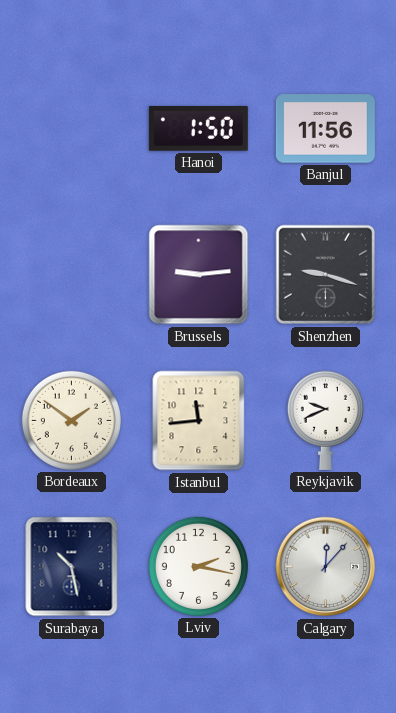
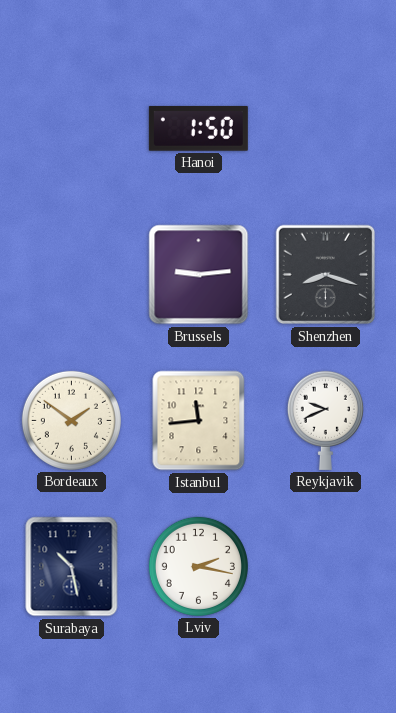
Banjul: 11:56 -> none (325, 129)
Shenzhen: 9:18 -> 8:18 (326, 275)
Calgary: 12:07 -> none (326, 567)
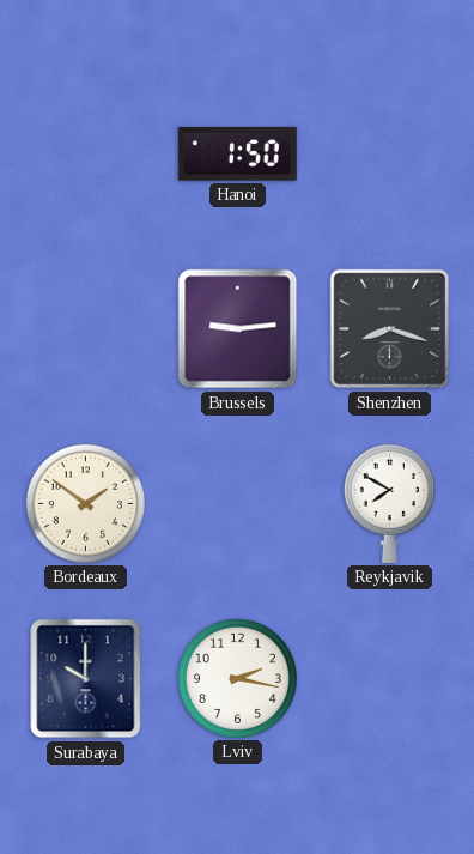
Istanbul: 11:44 -> none (199, 421)
Reykjavik: 9:41 -> 7:50 (389, 503)
Surabaya: 10:28 -> 10:00 (86, 679)
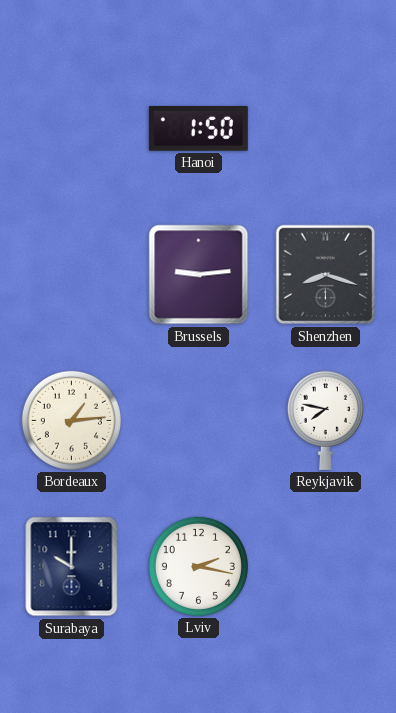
Bordeaux: 1:51 -> 1:14 (71, 420)
Reykjavik: 7:50 -> 7:47 (325, 420)
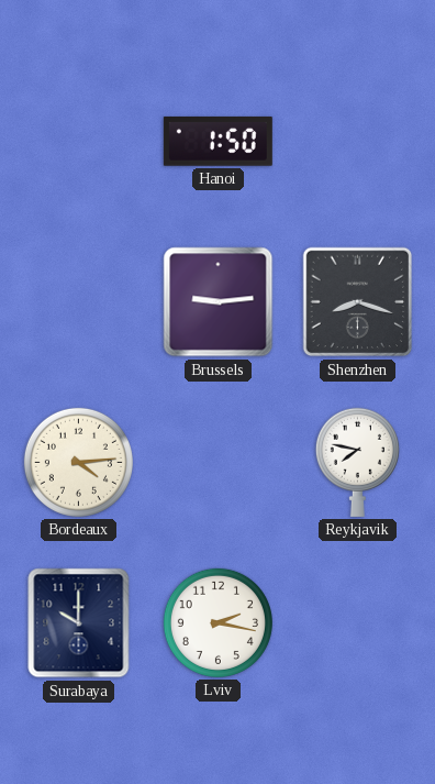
Bordeaux: 1:14 -> 4:14 (78, 462)
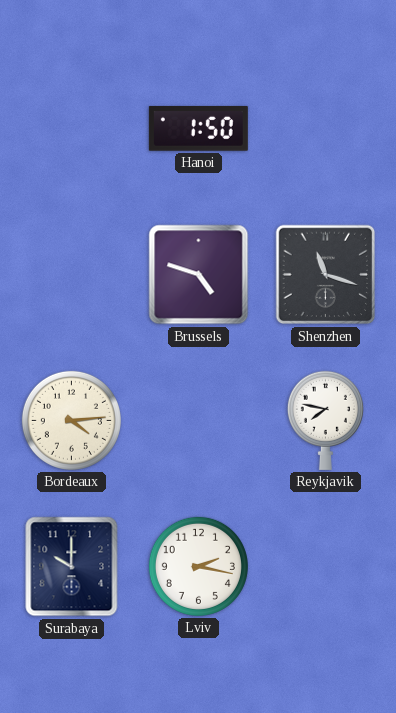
Brussels: 9:14 -> 4:48 (199, 275)
Shenzhen: 8:18 -> 11:18 (326, 275)
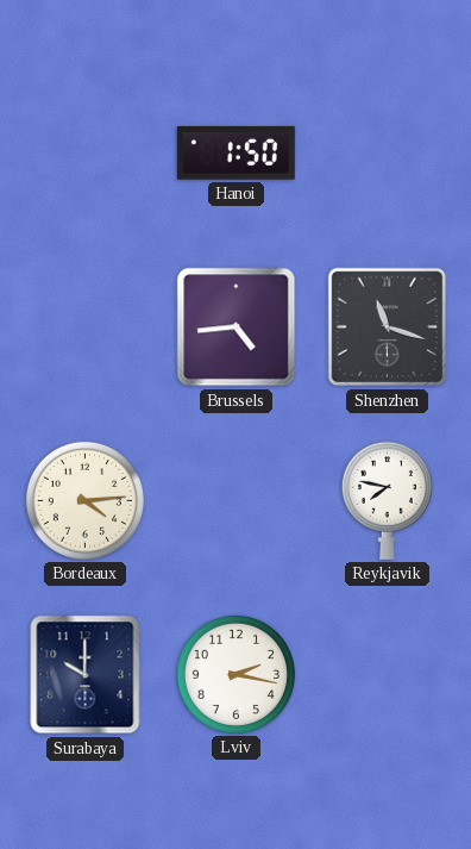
Brussels: 4:48 -> 4:44 (237, 327)
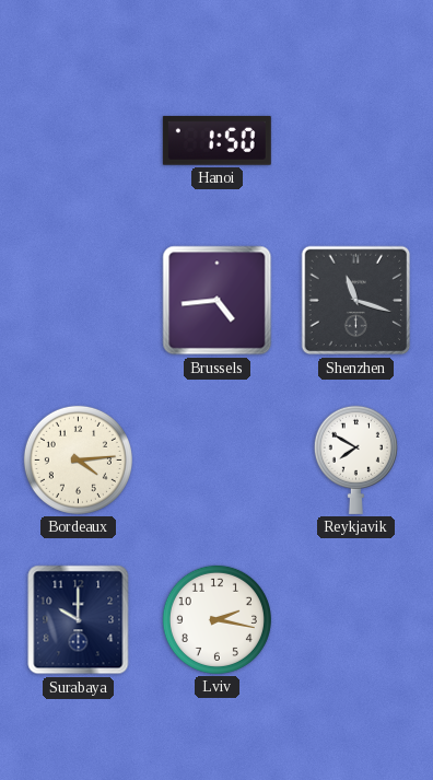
Reykjavik: 7:47 -> 7:50 (355, 459)
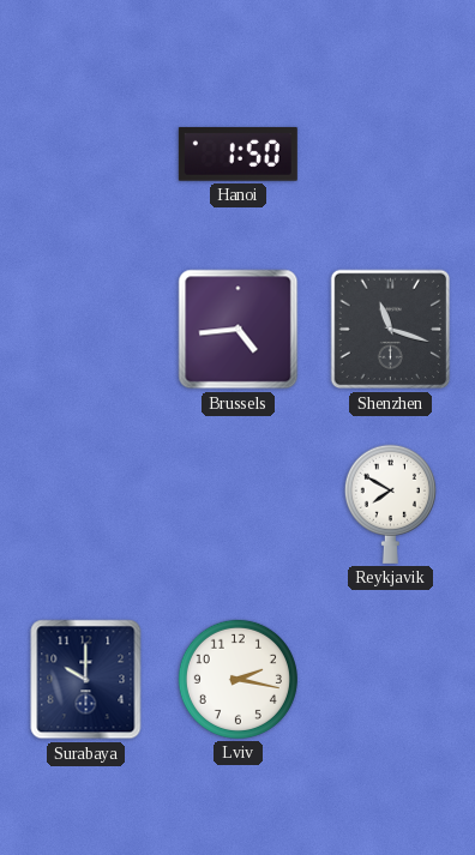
Bordeaux: 4:14 -> none (78, 459)
